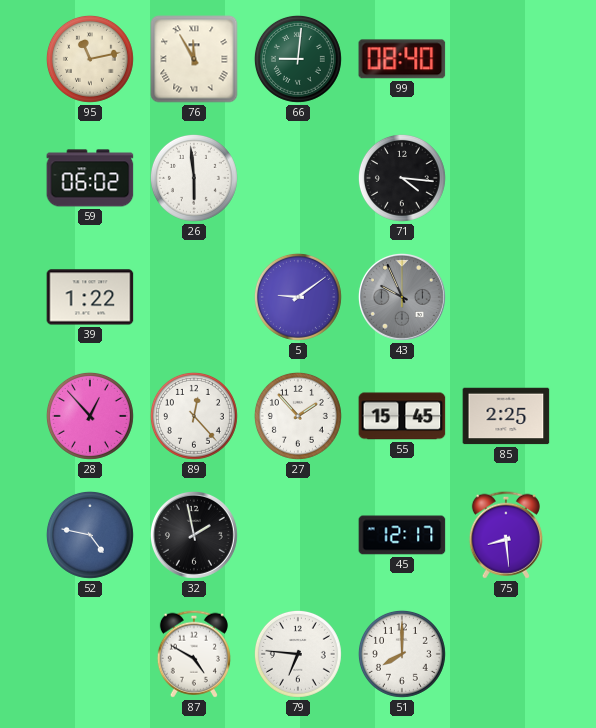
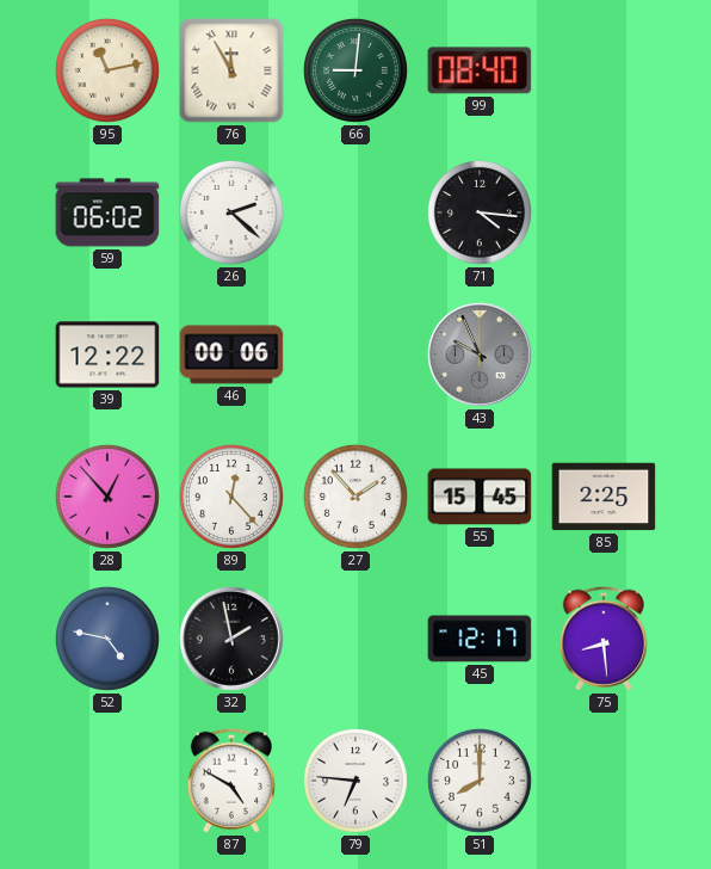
26: 5:59 -> 2:22 (231, 212)
39: 1:22 -> 12:22 (107, 355)
46: none -> 00:06 (231, 355)
5: 9:09 -> none (298, 297)
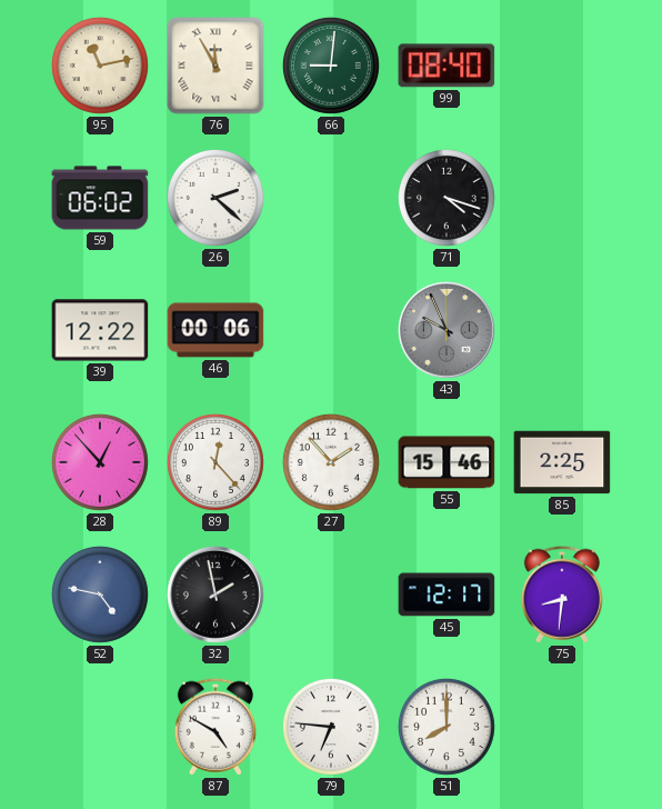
71: 4:16 -> 4:18 (447, 198)
55: 15:45 -> 15:46 (447, 462)
75: 8:29 -> 8:31 (562, 595)
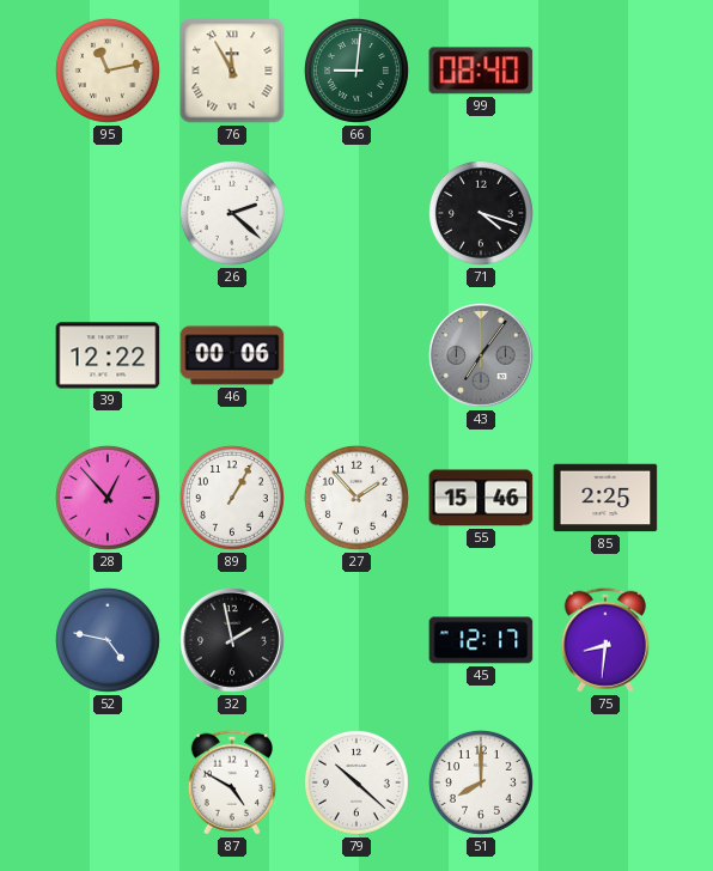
59: 06:02 -> none (100, 198)
43: 9:56 -> 7:06 (481, 355)
89: 12:23 -> 1:05 (232, 498)
79: 6:46 -> 10:22 (356, 782)
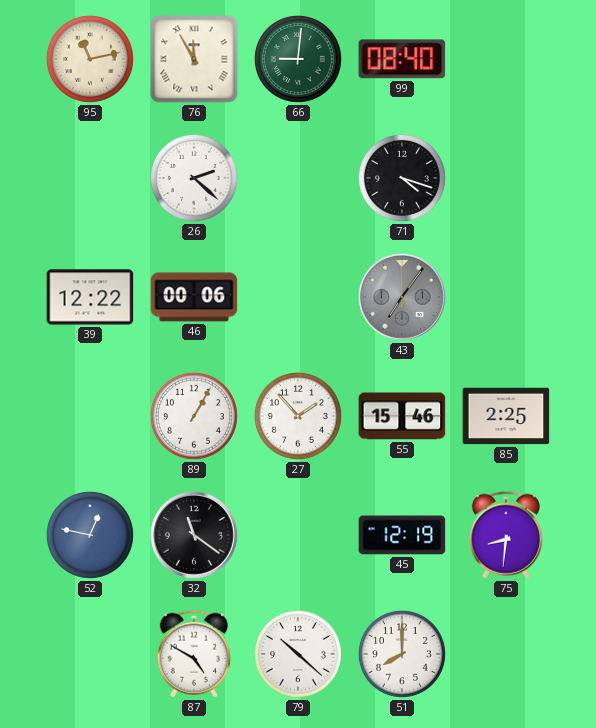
28: 12:53 -> none (108, 498)
52: 4:47 -> 12:47 (90, 535)
32: 1:58 -> 11:21 (194, 535)
45: 12:17 -> 12:19 (402, 535)
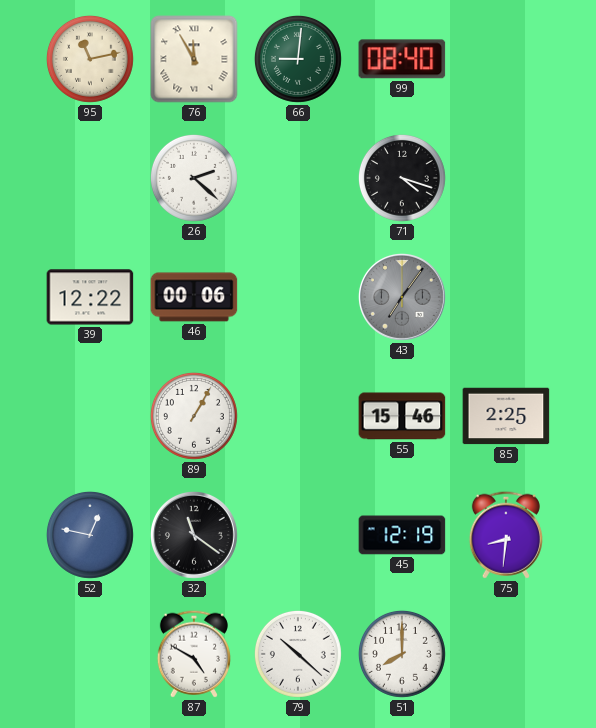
27: 1:53 -> none (298, 416)
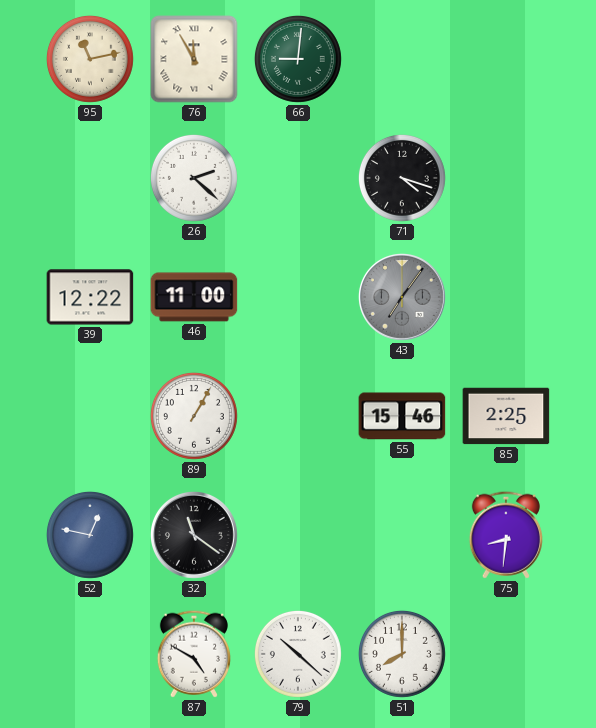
99: 08:40 -> none (402, 59)
46: 00:06 -> 11:00 (194, 297)
45: 12:19 -> none (402, 535)
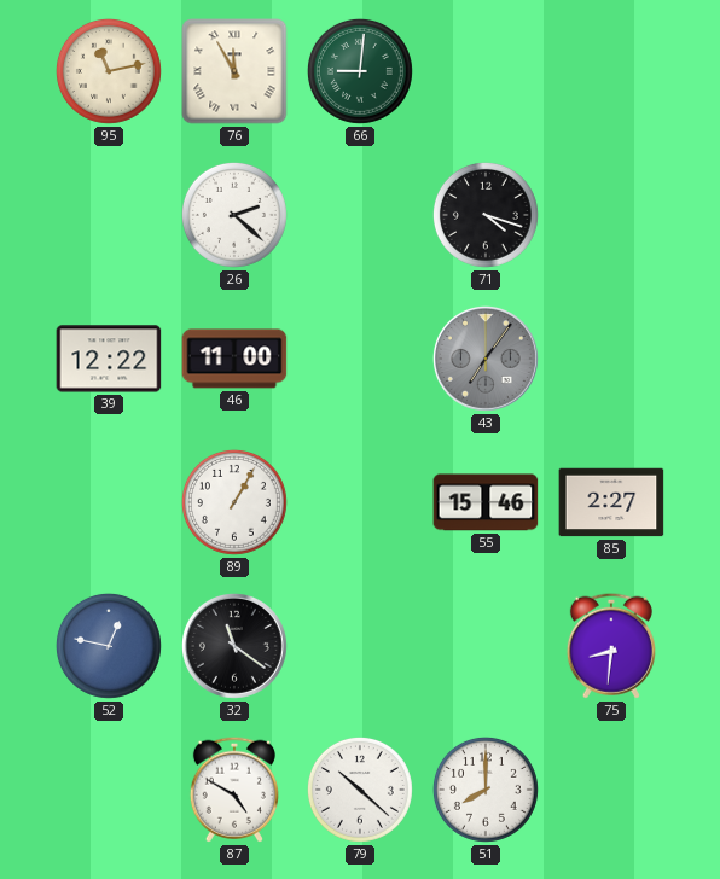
85: 2:25 -> 2:27 (611, 502)
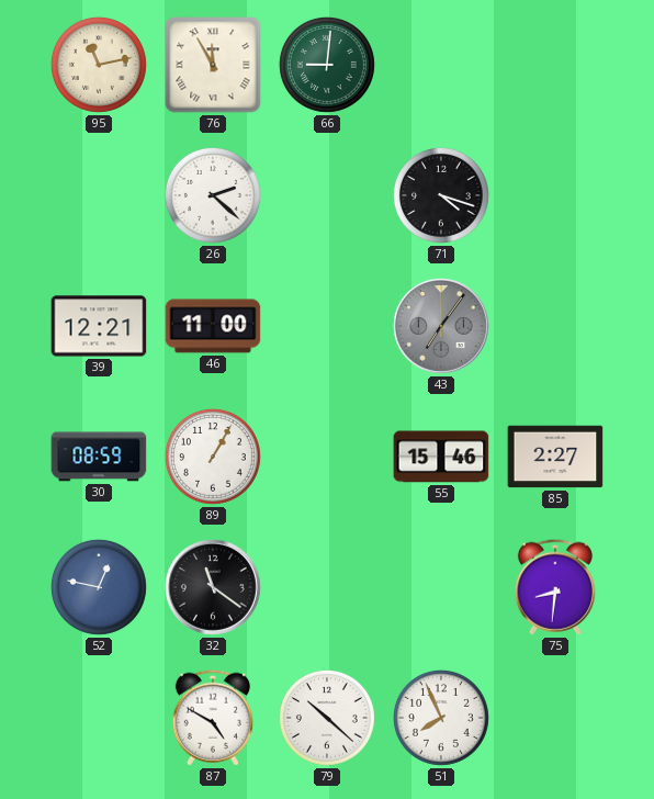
39: 12:22 -> 12:21 (99, 326)
30: none -> 08:59 (99, 457)
51: 8:00 -> 7:56 (441, 718)
